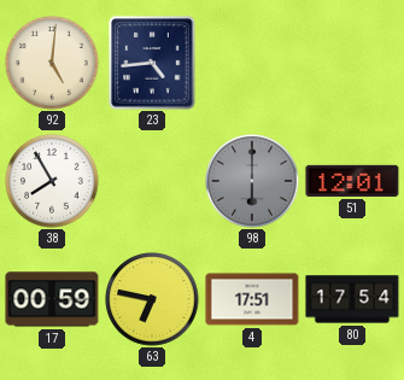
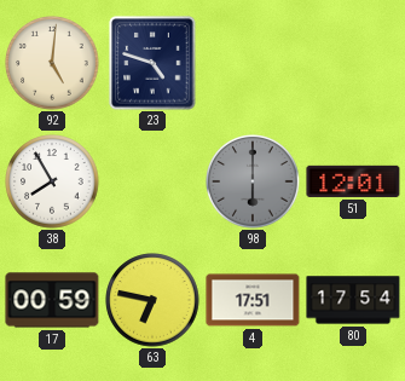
23: 4:44 -> 4:48 (152, 63)
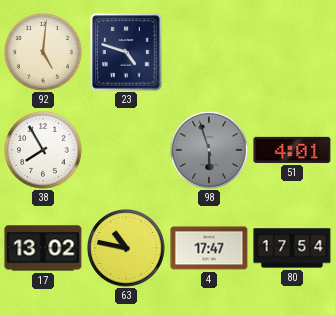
98: 6:00 -> 5:57 (209, 150)
51: 12:01 -> 4:01 (292, 150)
17: 00:59 -> 13:02 (43, 248)
63: 6:47 -> 10:47 (126, 248)
4: 17:51 -> 17:47 (209, 248)
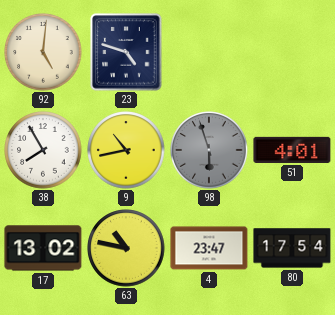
9: none -> 10:43 (126, 150)
4: 17:47 -> 23:47 (209, 248)
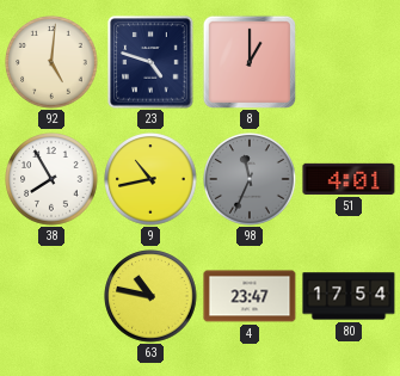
8: none -> 1:00 (250, 62)
98: 5:57 -> 11:34 (250, 179)
17: 13:02 -> none (43, 248)
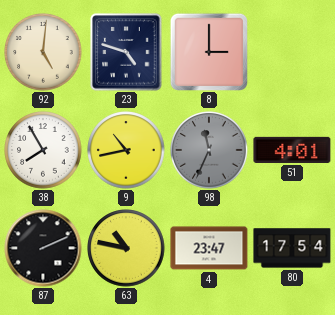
8: 1:00 -> 3:00 (209, 52)
87: none -> 2:11 (43, 248)
